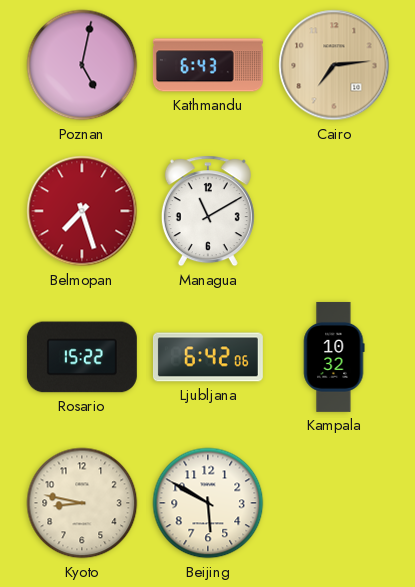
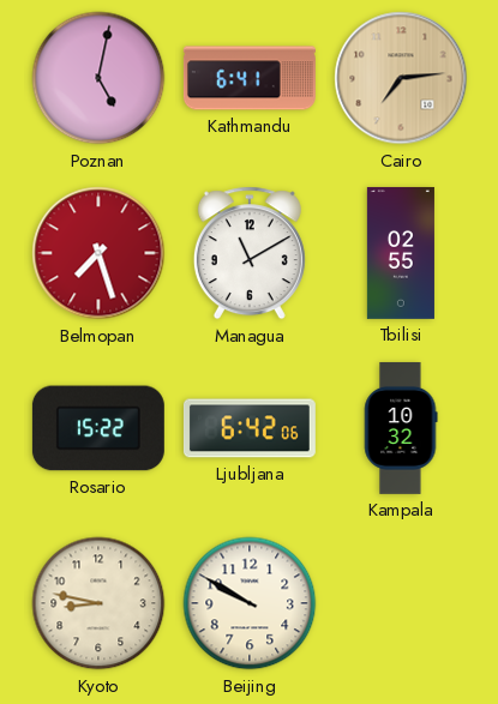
Kathmandu: 6:43 -> 6:41 (250, 78)
Tbilisi: none -> 02:55 (401, 253)
Beijing: 5:50 -> 9:50 (250, 603)
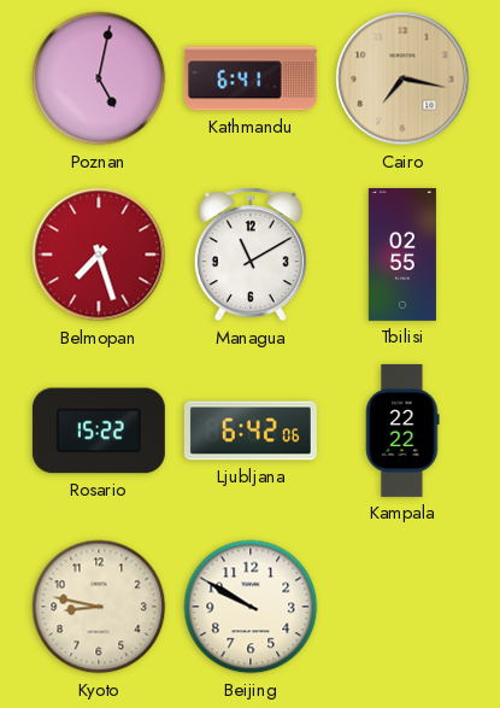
Cairo: 7:14 -> 7:17 (402, 78)
Kampala: 10:32 -> 22:22 (402, 431)
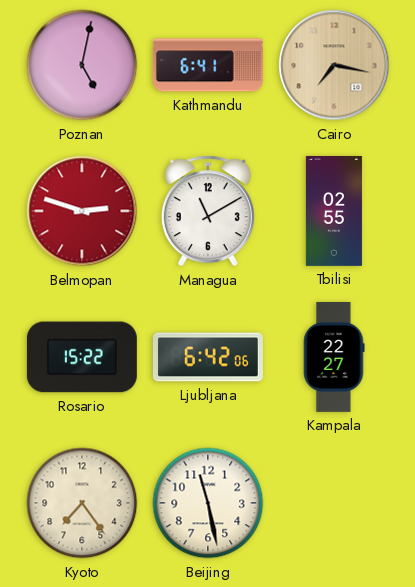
Belmopan: 7:27 -> 2:48 (82, 211)
Kampala: 22:22 -> 22:27 (334, 357)
Kyoto: 8:47 -> 7:24 (82, 503)
Beijing: 9:50 -> 11:28 (208, 503)
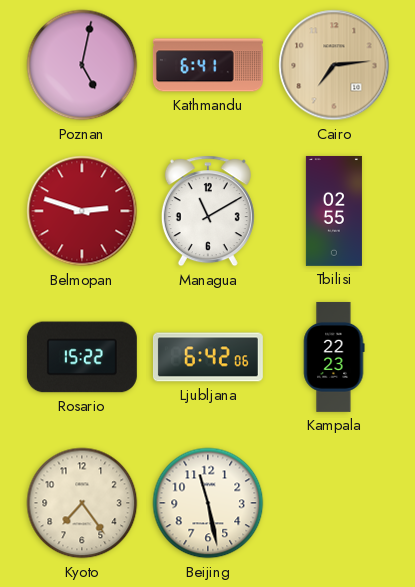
Cairo: 7:17 -> 7:14 (334, 65)
Kampala: 22:27 -> 22:23 (334, 357)
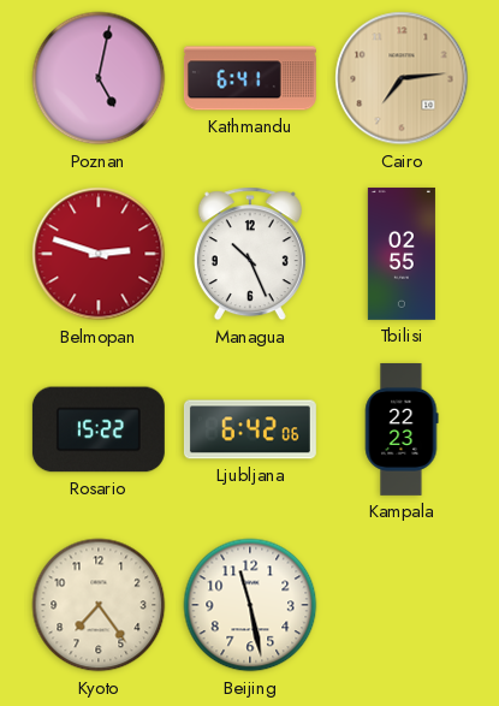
Managua: 11:10 -> 10:26 (250, 254)
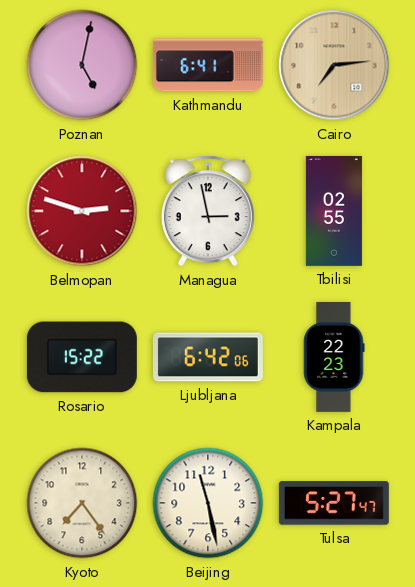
Managua: 10:26 -> 2:58 (208, 211)
Tulsa: none -> 5:27 (334, 503)
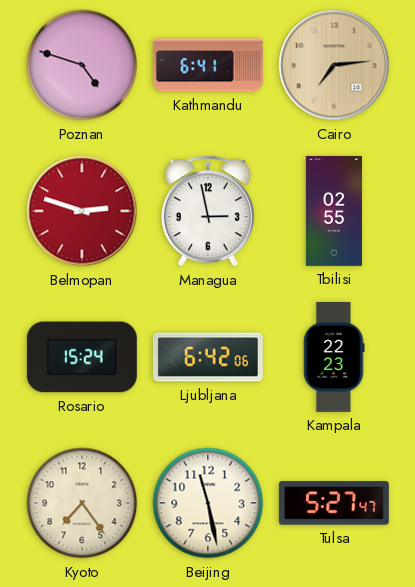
Poznan: 5:02 -> 4:48 (82, 65)
Rosario: 15:22 -> 15:24 (82, 357)
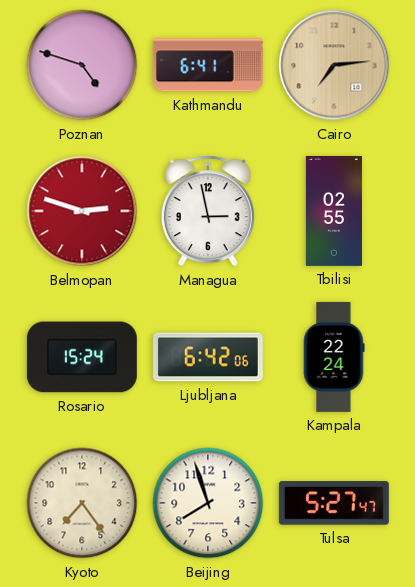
Kampala: 22:23 -> 22:24 (334, 357)
Beijing: 11:28 -> 7:57 (208, 503)
